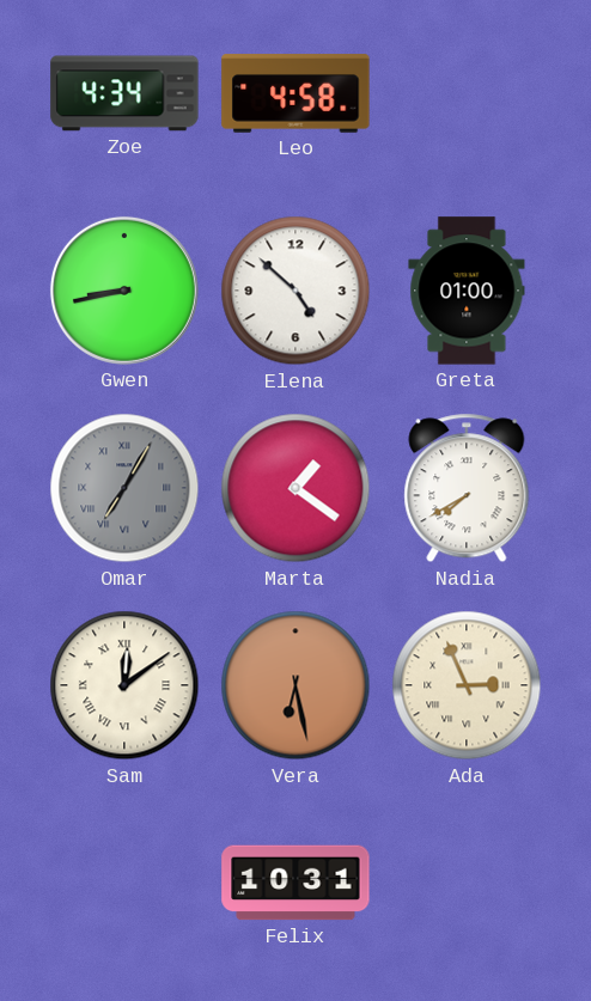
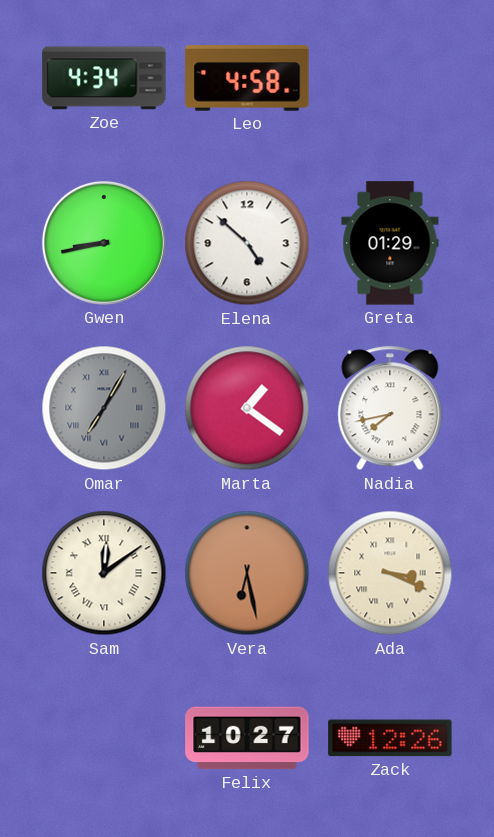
Greta: 01:00 -> 01:29 (390, 243)
Nadia: 7:40 -> 7:43 (390, 408)
Ada: 2:56 -> 3:19 (390, 573)
Felix: 10:31 -> 10:27 (247, 738)
Zack: none -> 12:26 (390, 738)
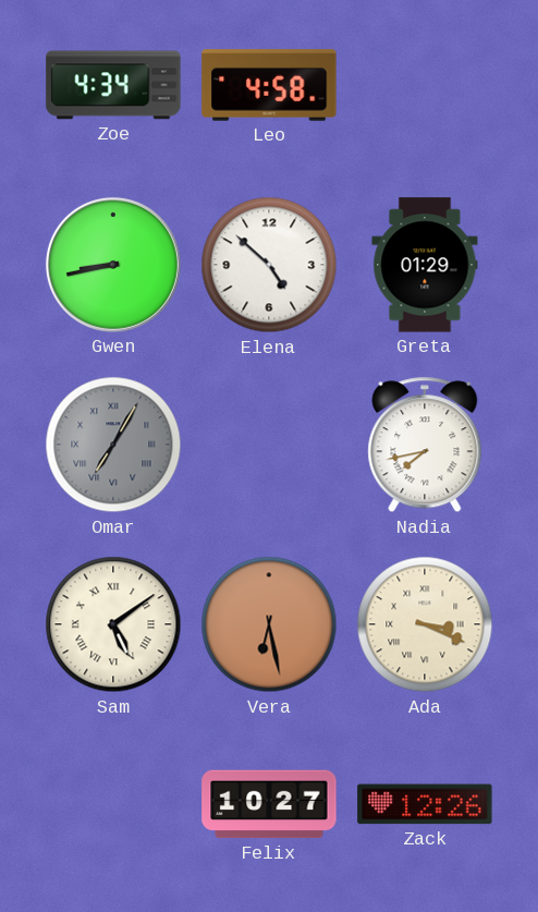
Marta: 1:21 -> none (247, 408)
Sam: 12:09 -> 5:09 (113, 624)
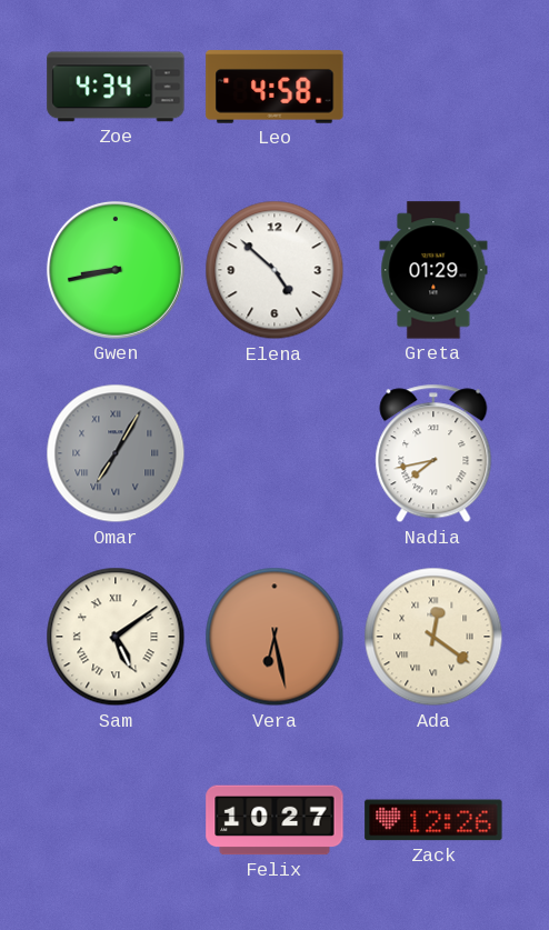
Ada: 3:19 -> 12:21 (433, 637)
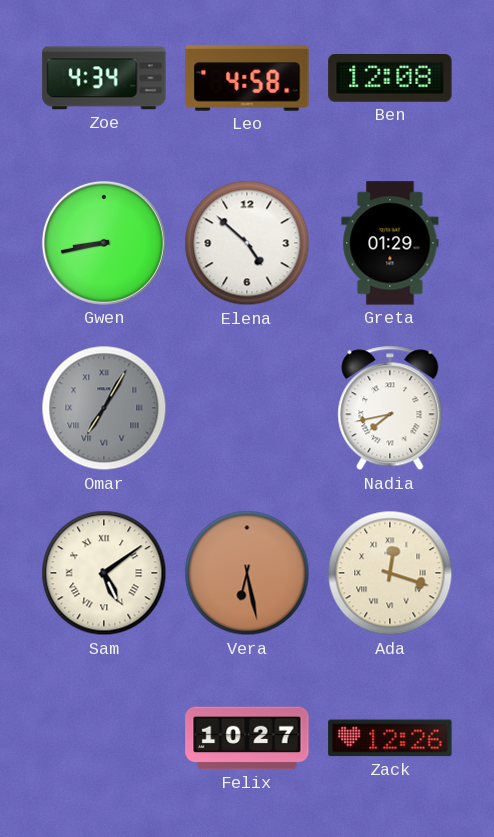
Ben: none -> 12:08 (390, 78)
Ada: 12:21 -> 12:18 (390, 573)
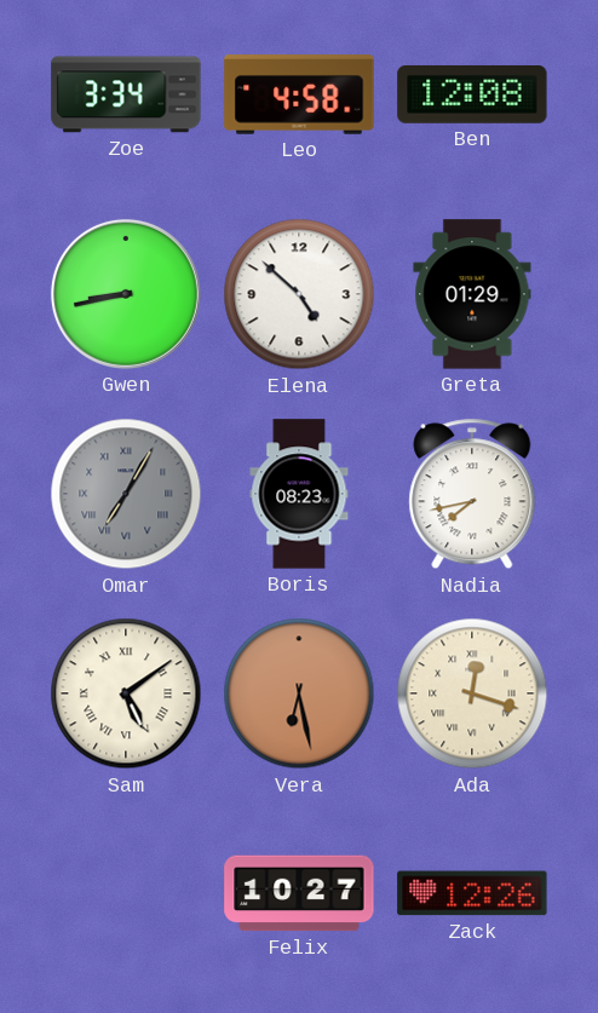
Zoe: 4:34 -> 3:34 (126, 94)
Boris: none -> 08:23 (299, 494)
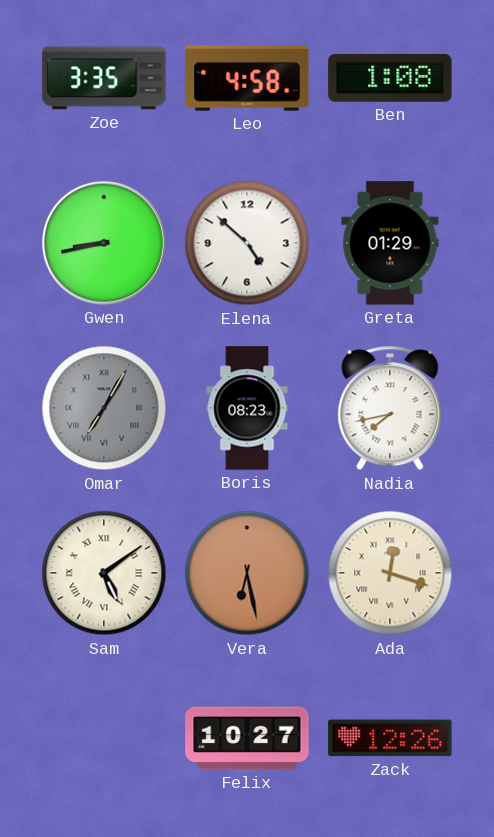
Zoe: 3:34 -> 3:35 (104, 78)
Ben: 12:08 -> 1:08 (390, 78)
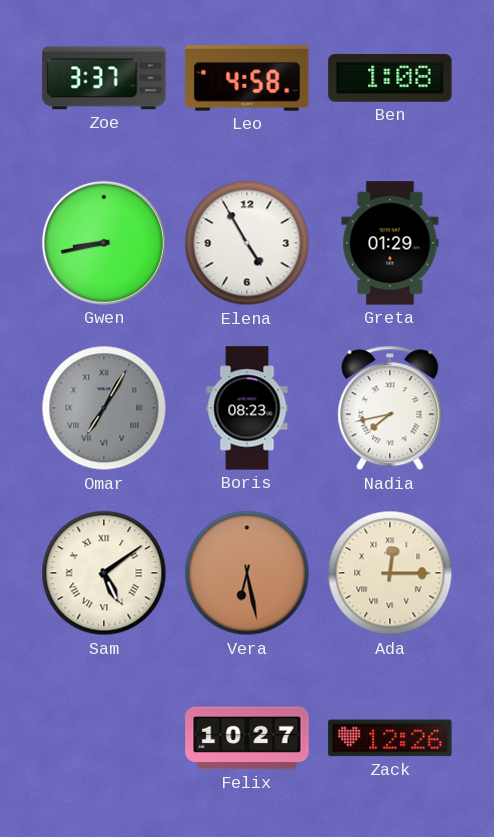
Zoe: 3:35 -> 3:37 (104, 78)
Elena: 4:52 -> 4:55 (247, 243)
Ada: 12:18 -> 12:15 (390, 573)
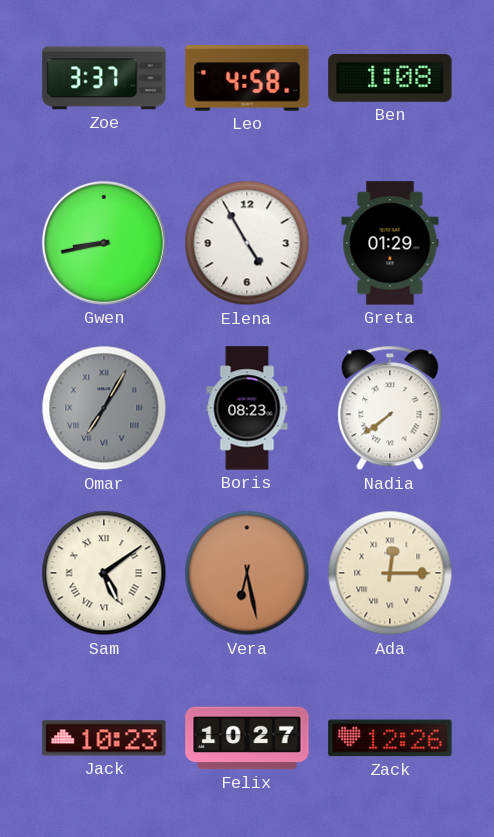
Nadia: 7:43 -> 7:39 (390, 408)
Jack: none -> 10:23 (104, 738)
